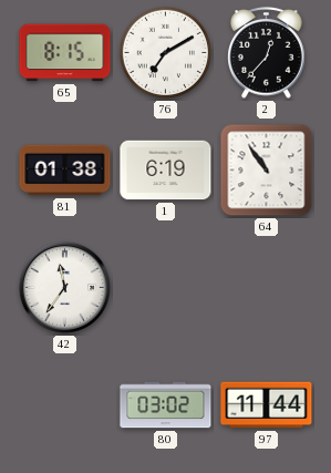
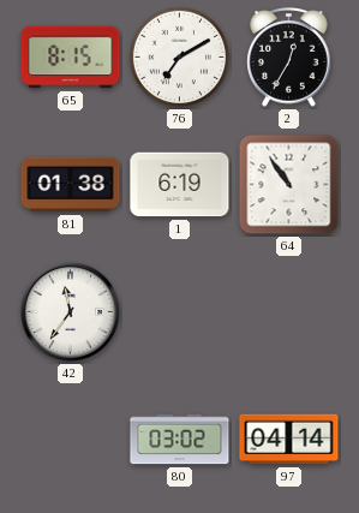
2: 12:37 -> 12:35 (289, 58)
97: 11:44 -> 04:14 (289, 440)
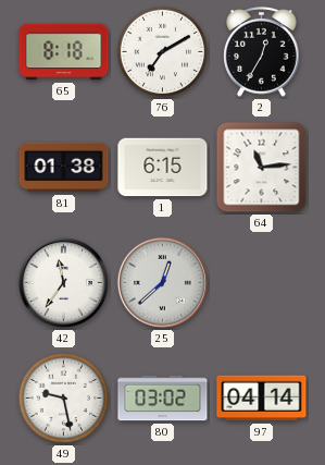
65: 8:15 -> 8:18 (64, 52)
1: 6:19 -> 6:15 (163, 168)
64: 10:54 -> 11:14 (262, 168)
25: none -> 12:38 (162, 282)
49: none -> 9:28 (64, 399)
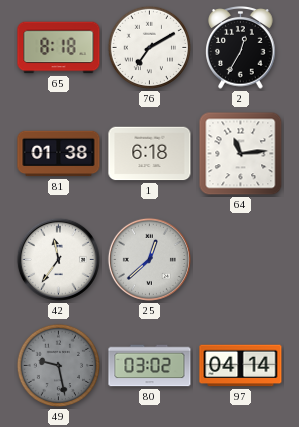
1: 6:15 -> 6:18 (150, 154)
49 dial: white -> grey (59, 366)
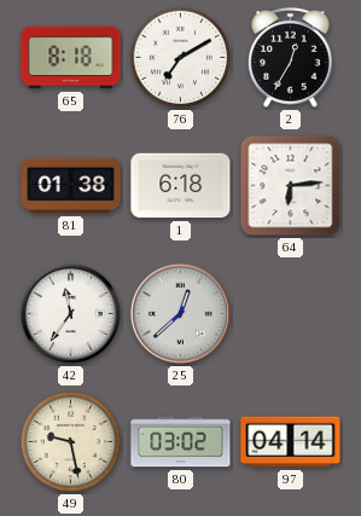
64: 11:14 -> 6:14 (291, 186)
49 dial: grey -> cream (71, 442)
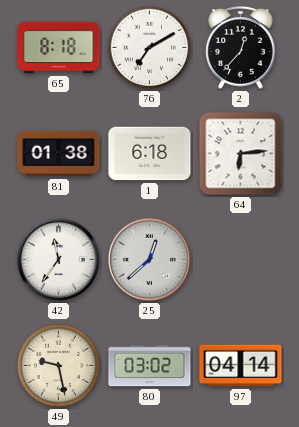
2: 12:35 -> 12:37 (241, 48)
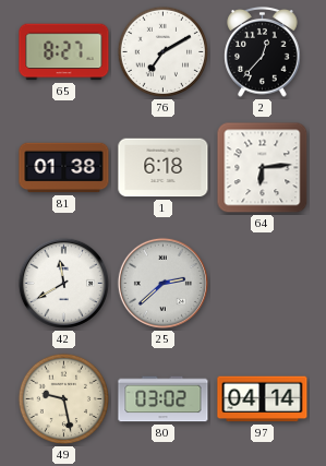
65: 8:18 -> 8:27 (64, 52)
42: 11:36 -> 11:40 (63, 283)
25: 12:38 -> 2:38 (162, 283)
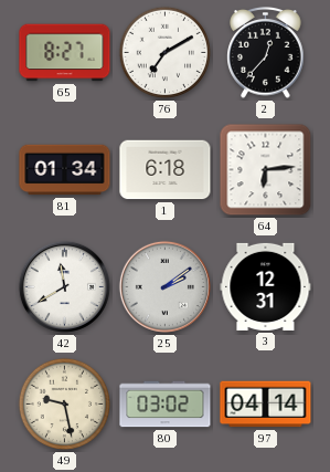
81: 01:38 -> 01:34 (65, 170)
25: 2:38 -> 2:09 (164, 286)
3: none -> 12:31 (266, 286)
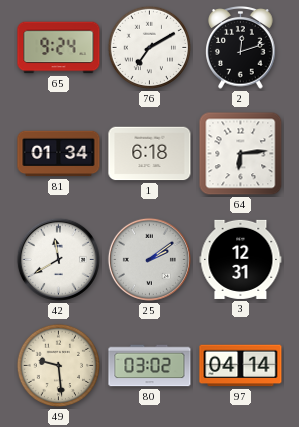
65: 8:27 -> 9:24 (59, 48)
2: 12:37 -> 12:12 (241, 48)
49: 9:28 -> 9:29 (59, 366)
